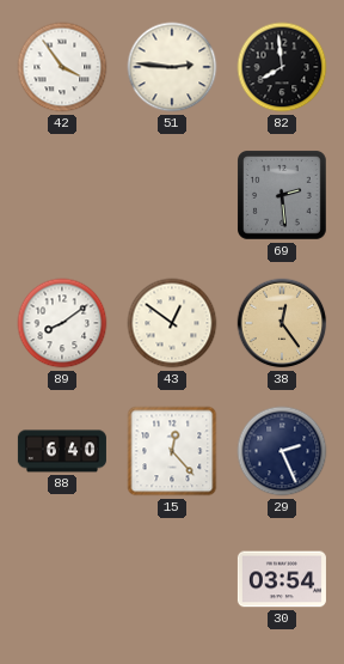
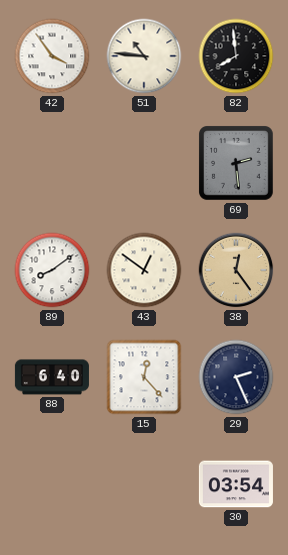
51: 2:46 -> 10:46 (144, 56)
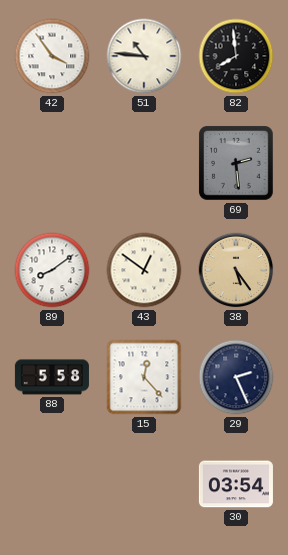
38: 12:24 -> 5:24 (236, 270)
88: 6:40 -> 5:58 (52, 377)
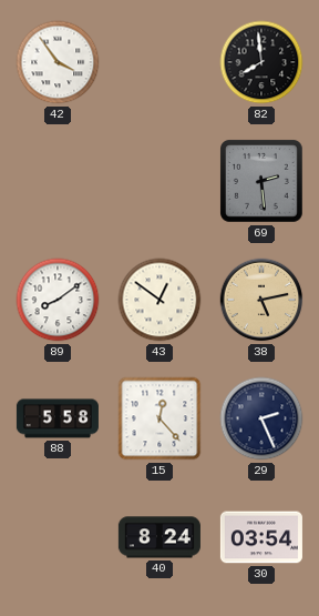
51: 10:46 -> none (144, 56)
38: 5:24 -> 5:13 (261, 300)
40: none -> 8:24 (159, 537)
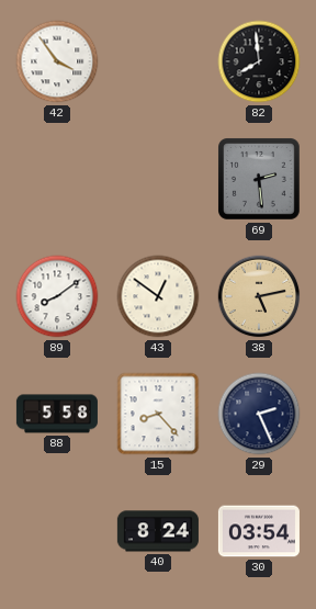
15: 12:23 -> 8:23 (158, 414)
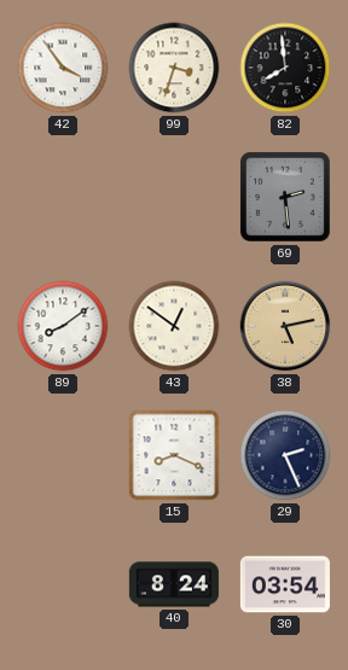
99: none -> 3:33 (174, 68)
88: 5:58 -> none (57, 414)
15: 8:23 -> 8:19 (174, 455)
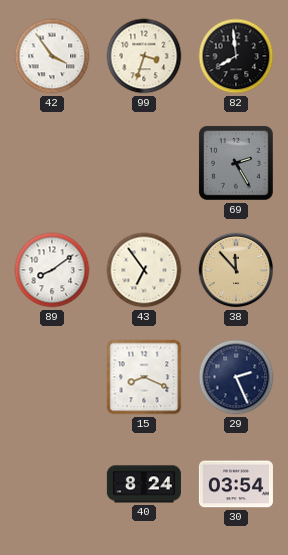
69: 2:29 -> 2:25 (237, 164)
43: 12:51 -> 6:54 (144, 270)
38: 5:13 -> 11:53 (236, 270)
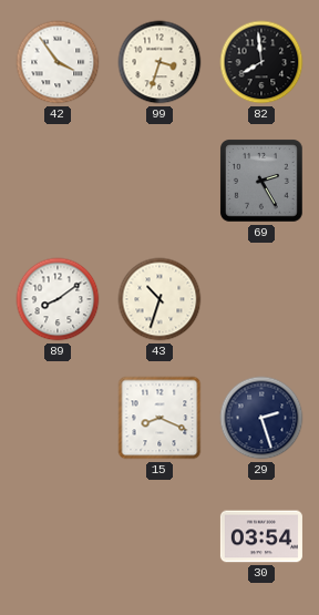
43: 6:54 -> 10:33 (159, 299)
38: 11:53 -> none (236, 270)
29: 2:26 -> 2:27 (261, 418)
40: 8:24 -> none (144, 484)
